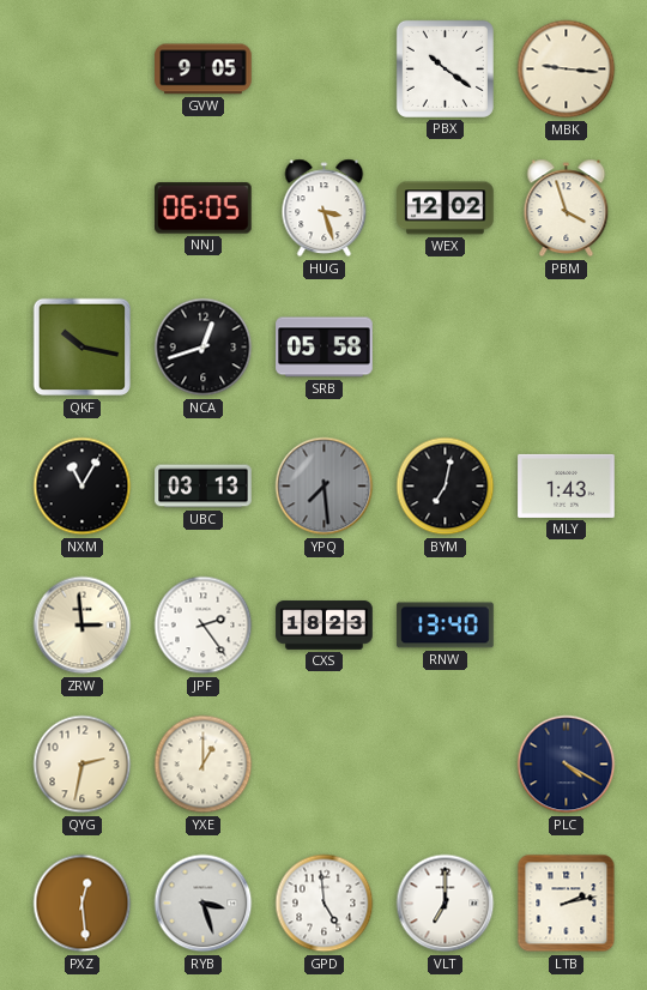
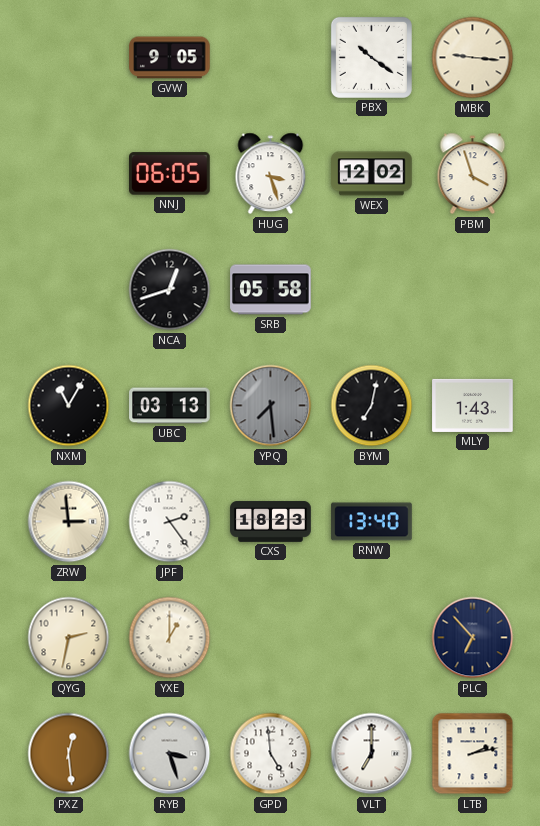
QKF: 10:17 -> none (83, 348)
PLC: 4:20 -> 6:53 (473, 638)
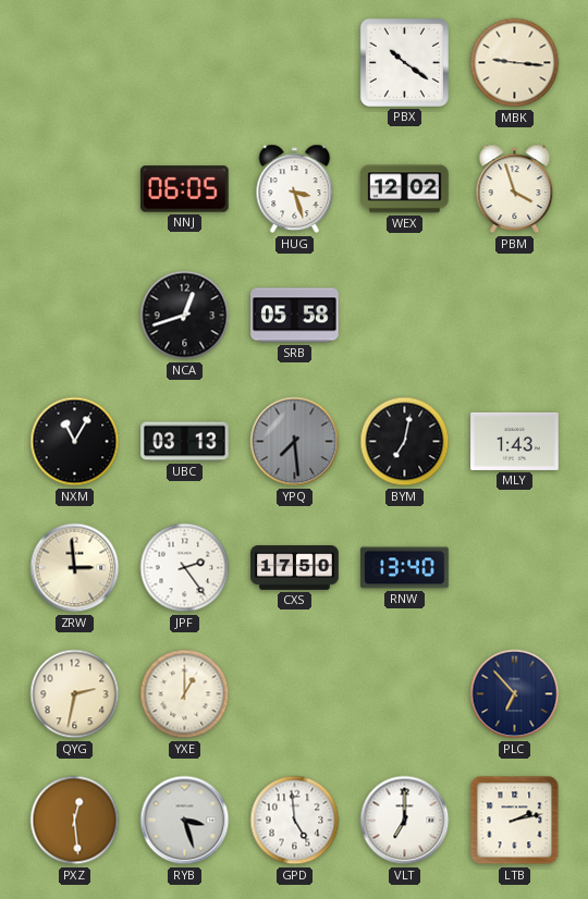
GVW: 9:05 -> none (170, 58)
CXS: 18:23 -> 17:50 (295, 568)
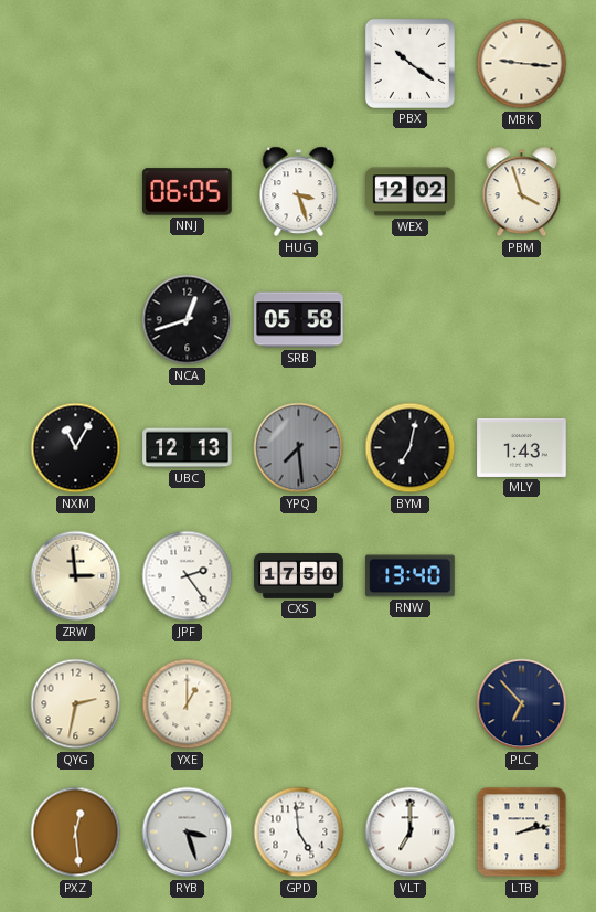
UBC: 03:13 -> 12:13 (188, 448)
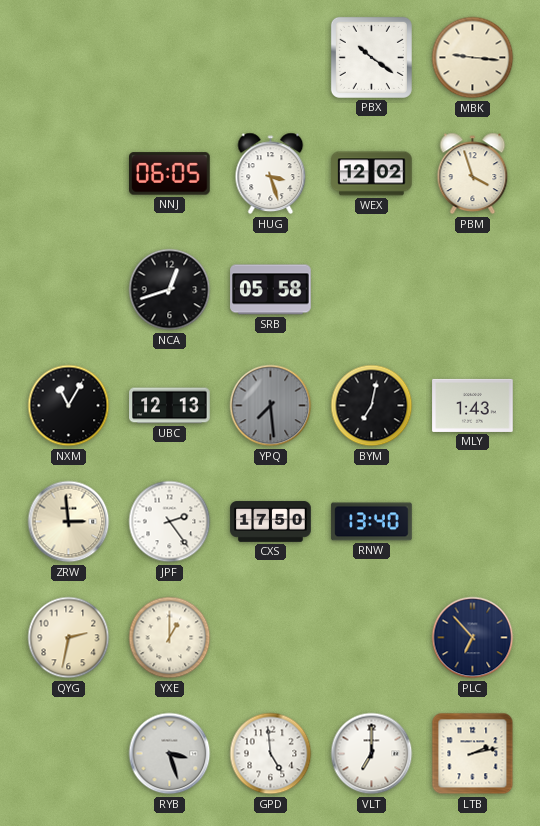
PXZ: 12:29 -> none (76, 833)
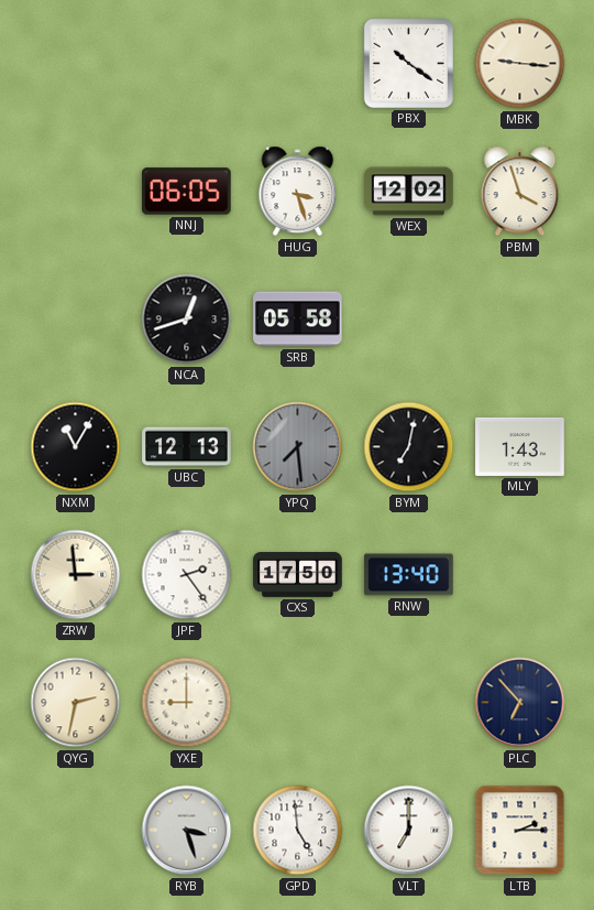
YXE: 1:00 -> 9:00 (187, 703)
LTB: 2:13 -> 2:15 (520, 831)
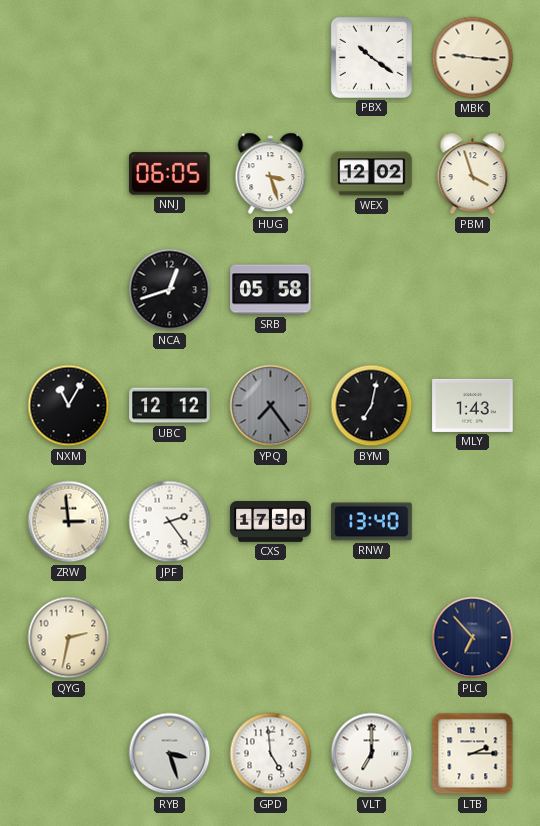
UBC: 12:13 -> 12:12 (170, 406)
YPQ: 7:29 -> 7:24 (271, 406)
YXE: 9:00 -> none (187, 703)
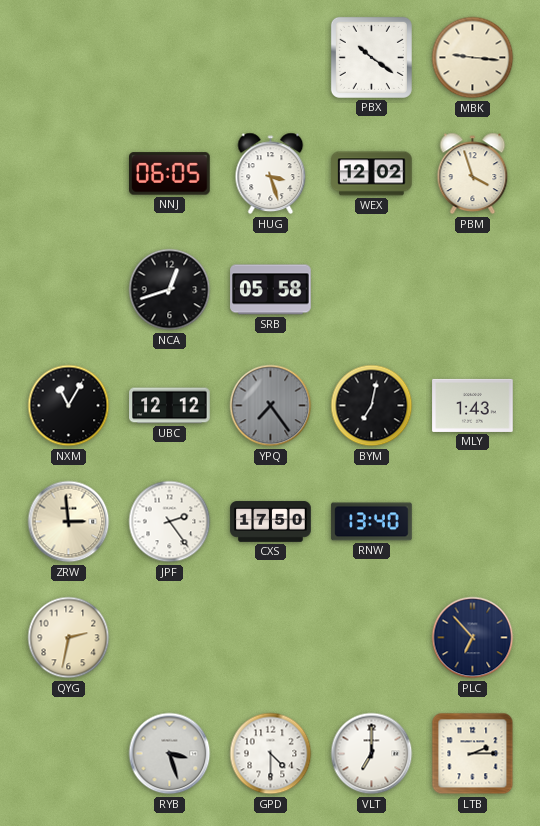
GPD: 4:59 -> 4:30 (271, 754)
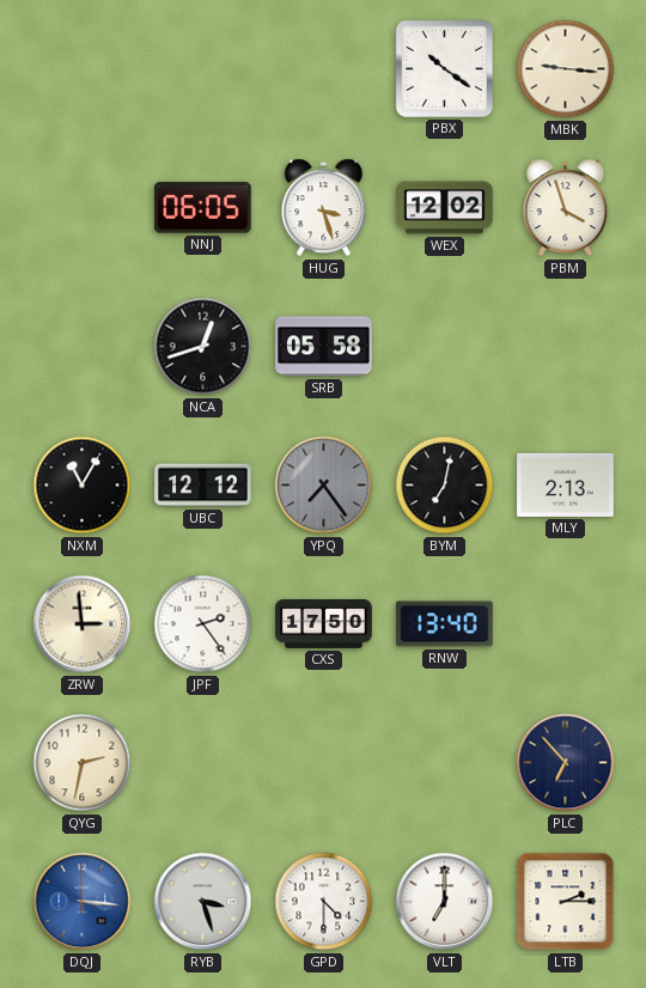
MLY: 1:43 -> 2:13 (566, 484)
DQJ: none -> 3:16 (83, 902)
